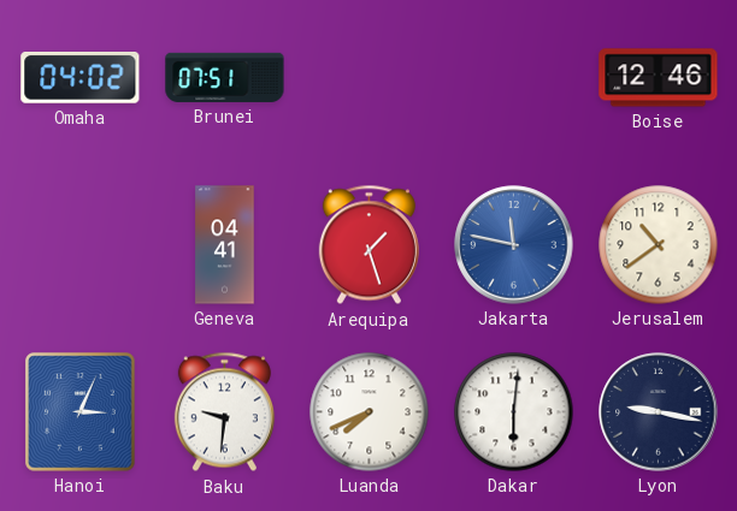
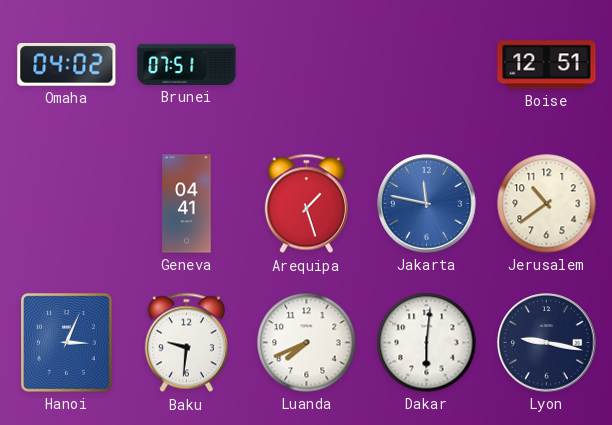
Boise: 12:46 -> 12:51 (547, 65)
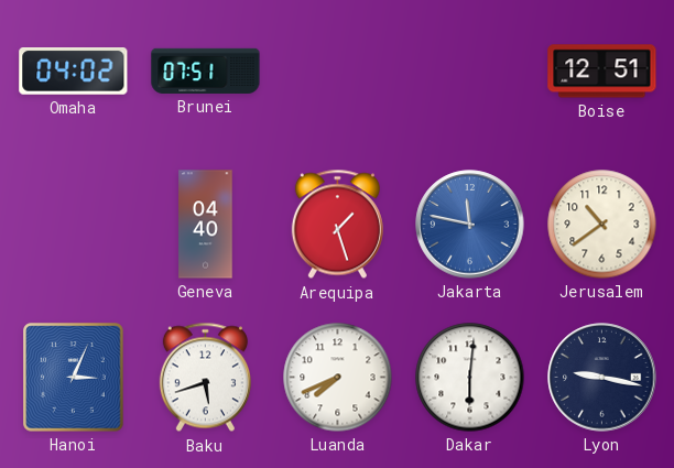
Geneva: 04:41 -> 04:40 (206, 225)
Baku: 9:31 -> 5:42 (205, 378)
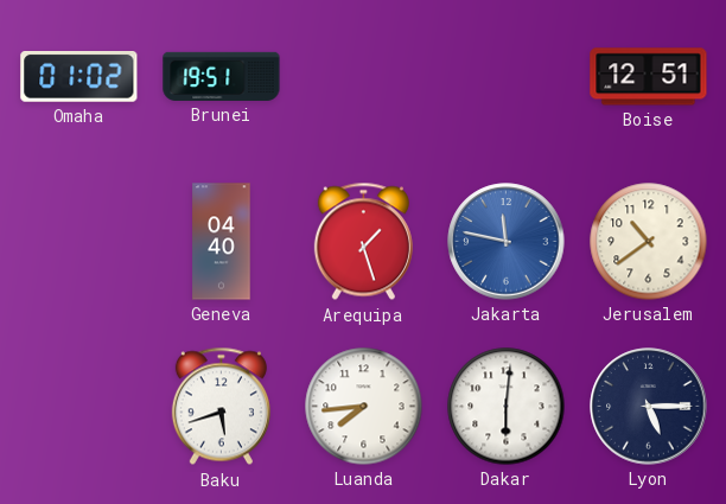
Omaha: 04:02 -> 01:02 (79, 77)
Brunei: 07:51 -> 19:51 (222, 76)
Hanoi: 3:04 -> none (74, 378)
Luanda: 7:41 -> 7:44 (364, 407)
Lyon: 9:17 -> 5:15 (649, 407)
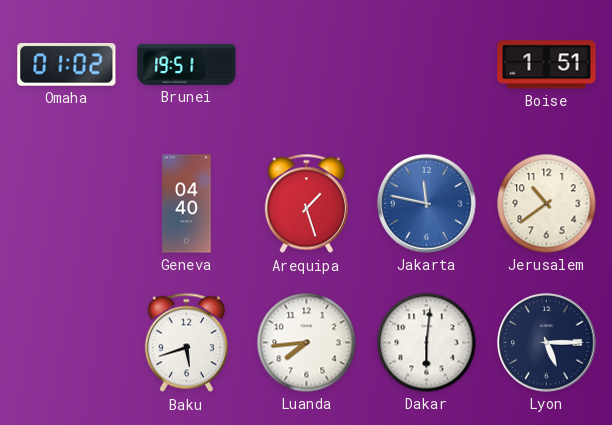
Boise: 12:51 -> 1:51 (547, 65)
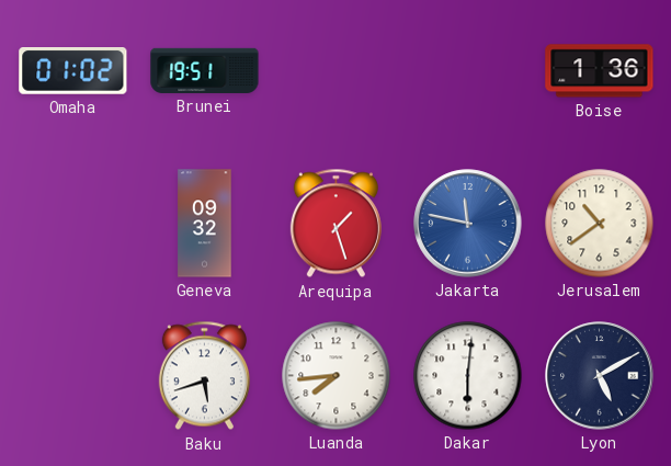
Boise: 1:51 -> 1:36 (600, 71)
Geneva: 04:40 -> 09:32 (205, 224)
Lyon: 5:15 -> 5:10 (600, 376)
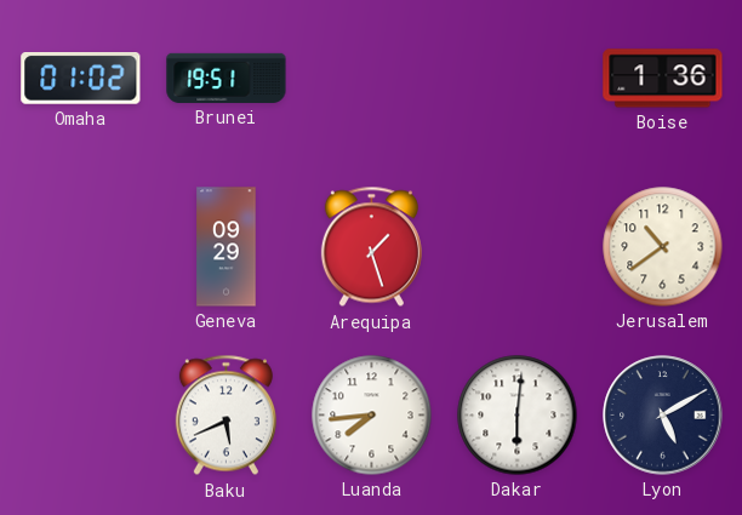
Geneva: 09:32 -> 09:29 (227, 247)
Jakarta: 11:47 -> none (468, 224)
Baku: 5:42 -> 5:41 (226, 416)
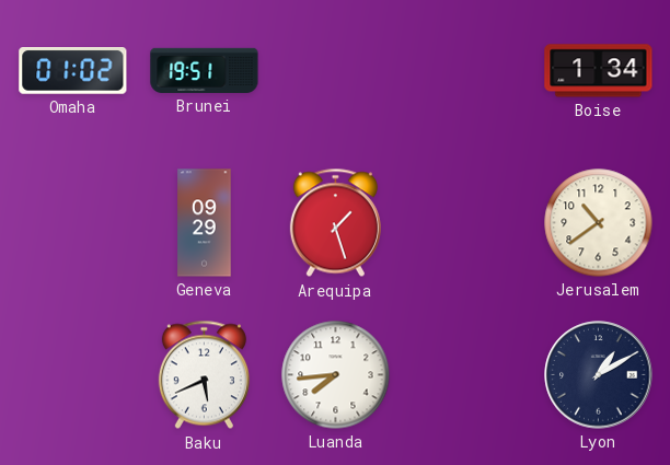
Boise: 1:36 -> 1:34 (599, 71)
Dakar: 6:01 -> none (518, 416)
Lyon: 5:10 -> 1:10 (599, 375)
